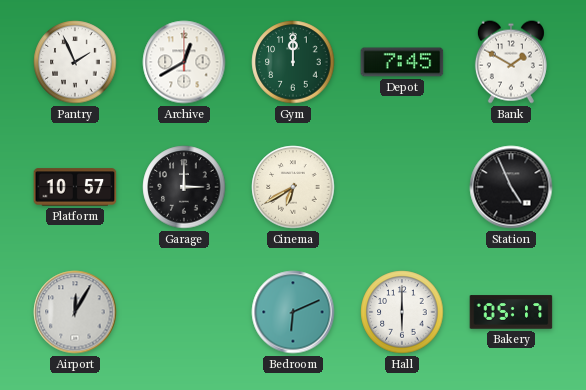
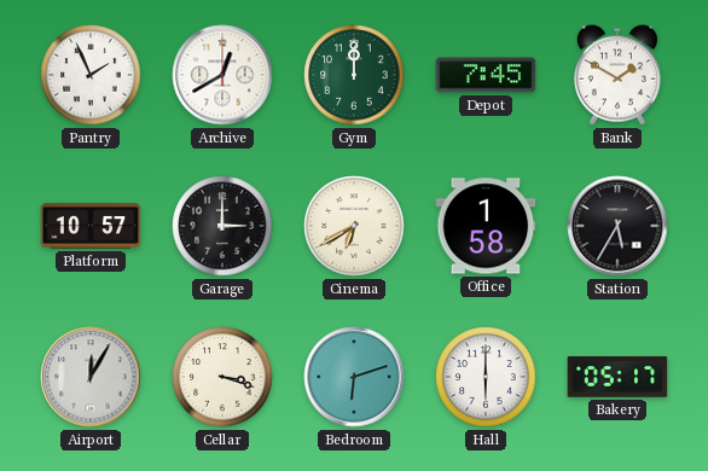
Office: none -> 1:58 (486, 226)
Station: 4:56 -> 5:35 (617, 226)
Cellar: none -> 3:18 (222, 377)
Bedroom: 6:11 -> 6:12 (354, 377)
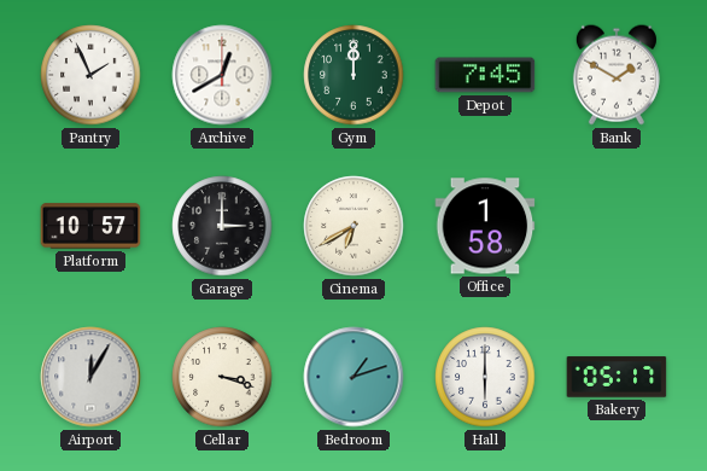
Station: 5:35 -> none (617, 226)
Bedroom: 6:12 -> 1:12 (353, 377)
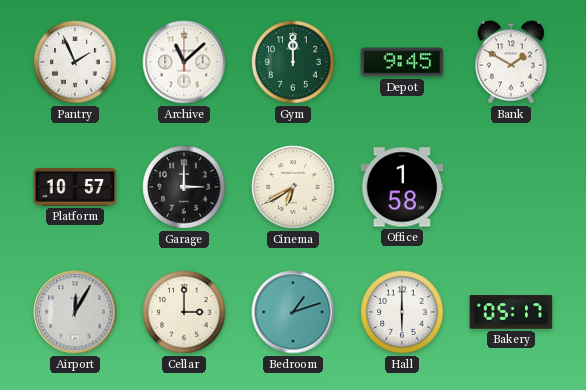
Archive: 12:40 -> 11:08 (184, 62)
Depot: 7:45 -> 9:45 (402, 62)
Cellar: 3:18 -> 3:00 (184, 312)
